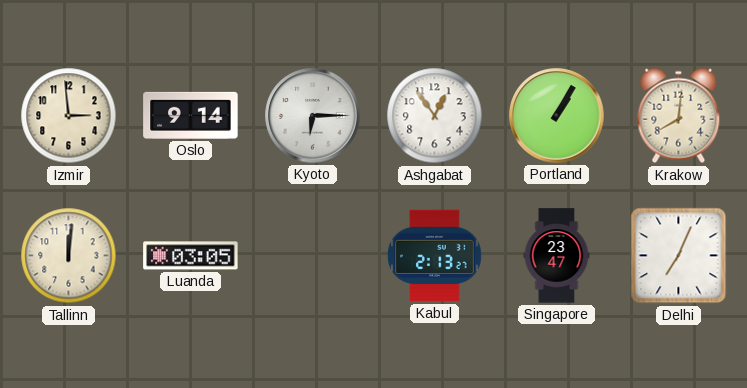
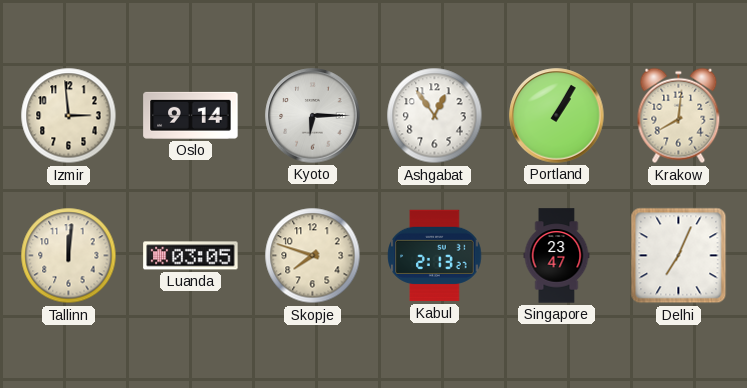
Skopje: none -> 7:48 (313, 256)
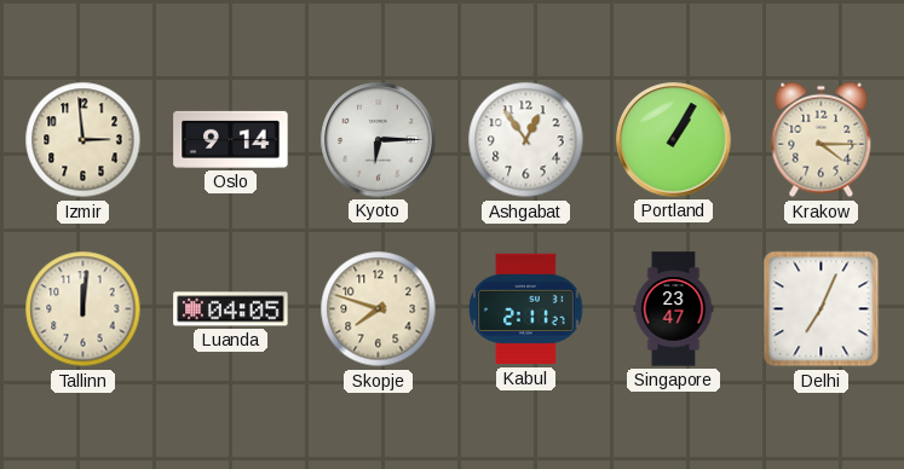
Krakow: 8:01 -> 4:15 (822, 140)
Luanda: 03:05 -> 04:05 (231, 309)
Kabul: 2:13 -> 2:11 (526, 309)
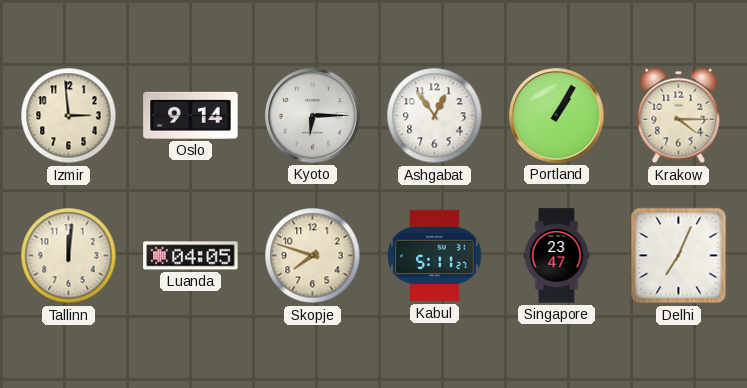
Kabul: 2:11 -> 5:11 (435, 256)
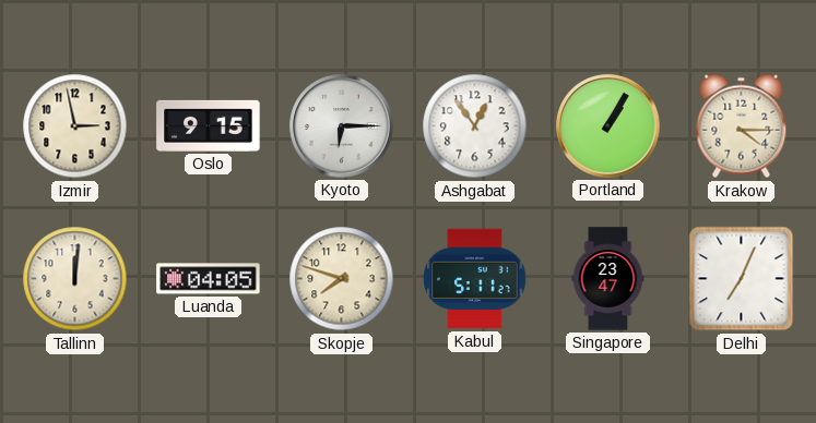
Izmir: 2:59 -> 2:58 (75, 126)
Oslo: 9:14 -> 9:15 (209, 125)
